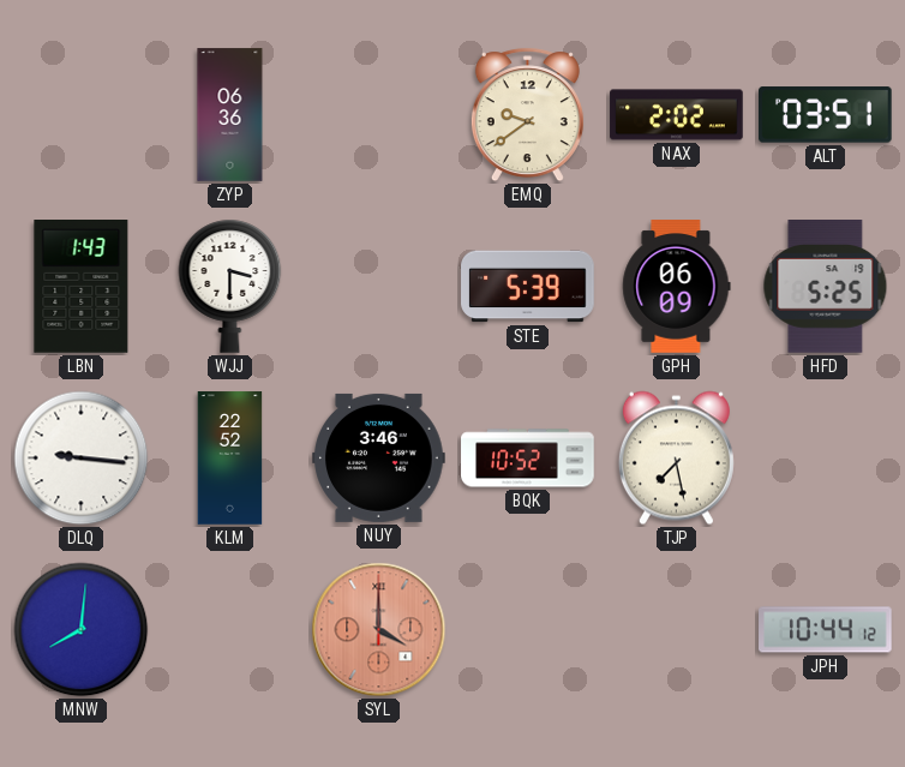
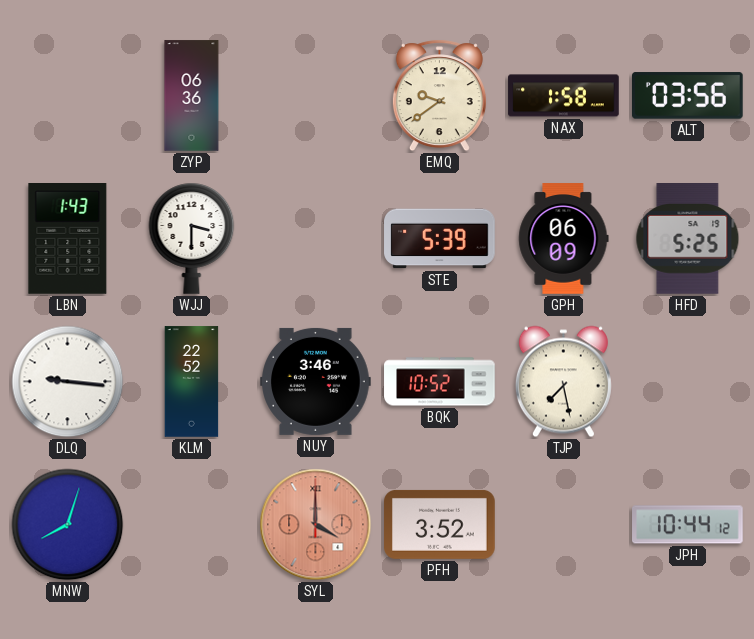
NAX: 2:02 -> 1:58 (564, 96)
ALT: 03:51 -> 03:56 (688, 96)
MNW: 8:01 -> 8:03 (68, 525)
PFH: none -> 3:52 (440, 524)
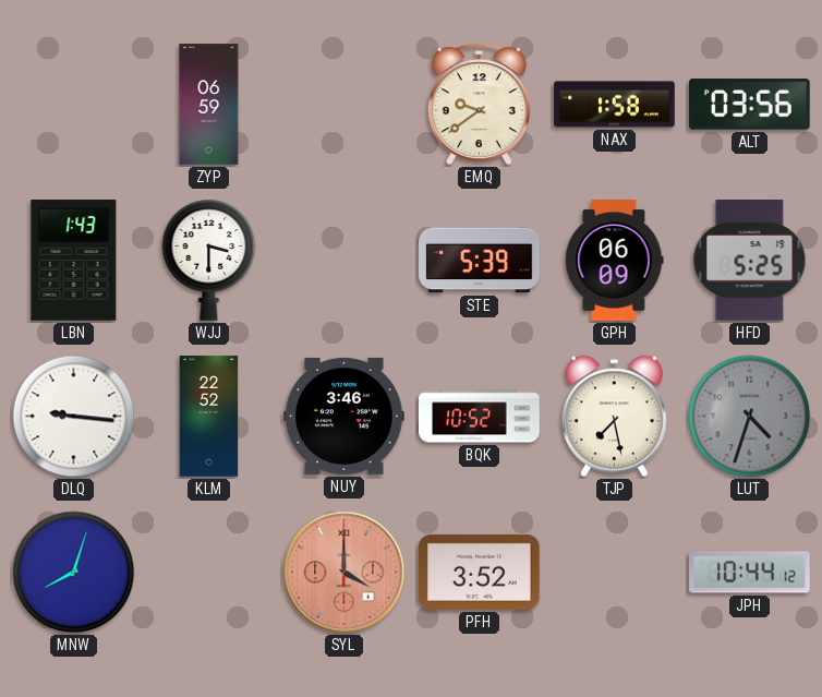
ZYP: 06:36 -> 06:59 (209, 105)
LUT: none -> 4:33 (750, 417)
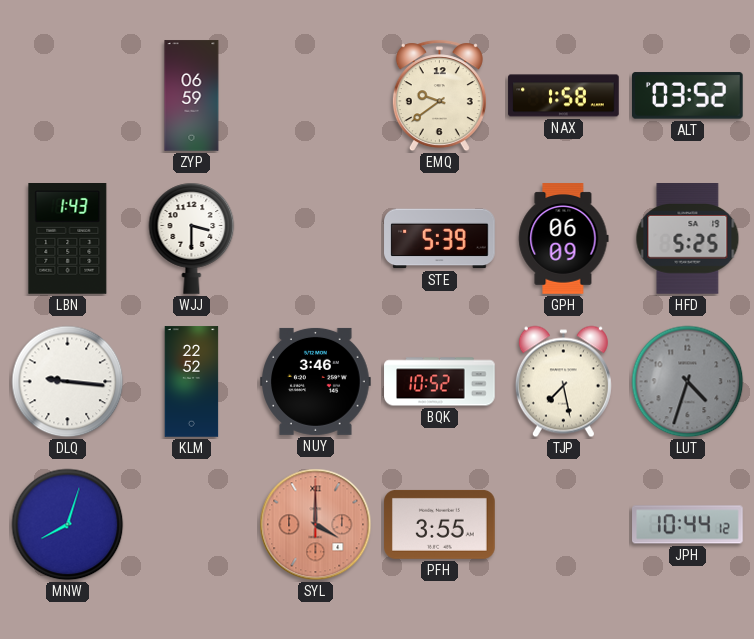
ALT: 03:56 -> 03:52 (688, 96)
PFH: 3:52 -> 3:55 (440, 524)
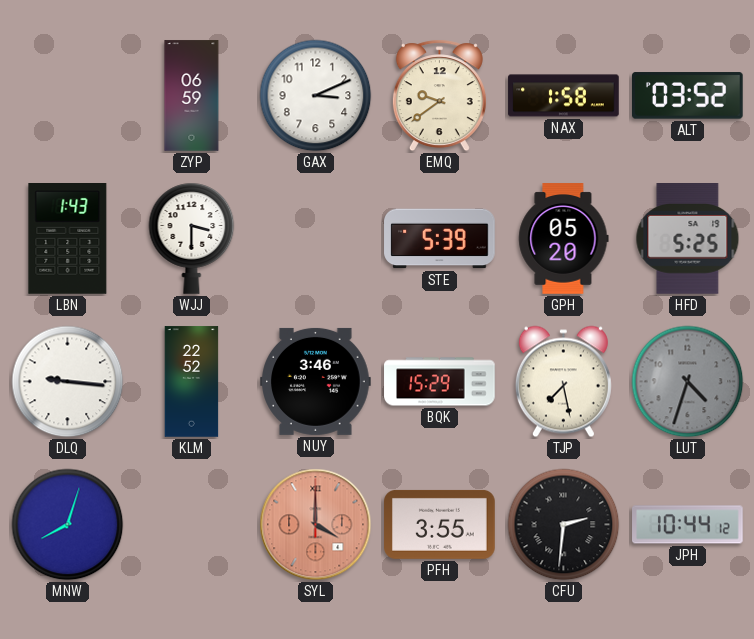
GAX: none -> 3:11 (316, 96)
GPH: 06:09 -> 05:20 (564, 239)
BQK: 10:52 -> 15:29 (440, 382)
CFU: none -> 2:31 (564, 525)
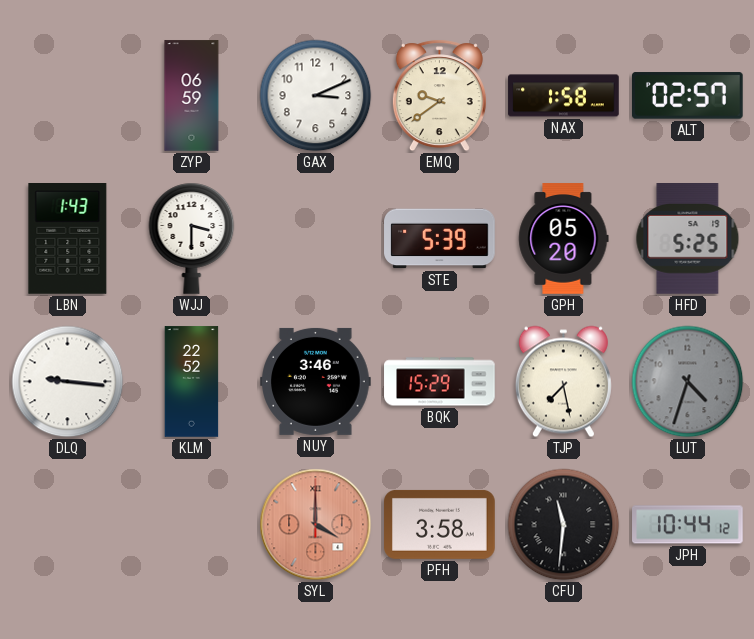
ALT: 03:52 -> 02:57 (688, 96)
MNW: 8:03 -> none (68, 525)
PFH: 3:55 -> 3:58 (440, 524)
CFU: 2:31 -> 11:31 (564, 525)
